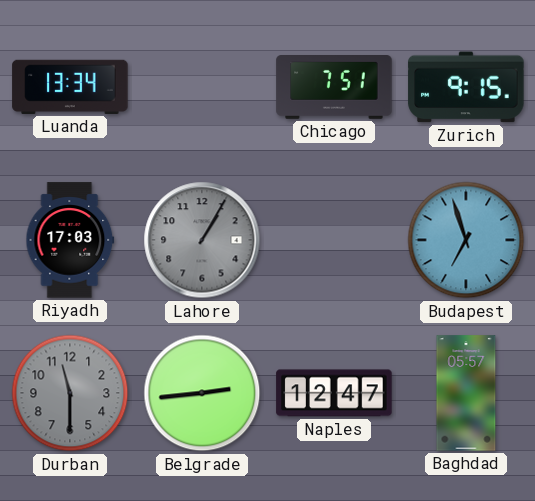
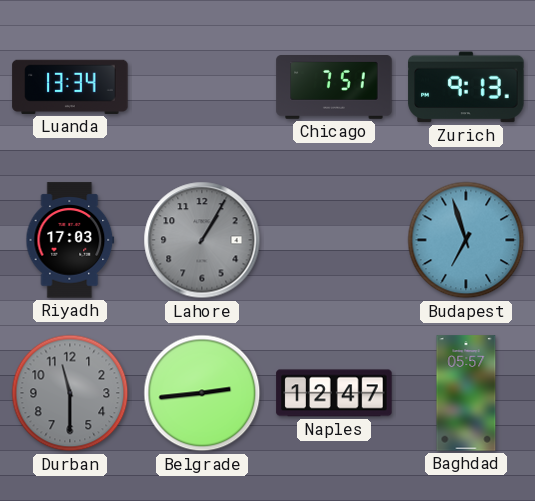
Zurich: 9:15 -> 9:13 (466, 87)
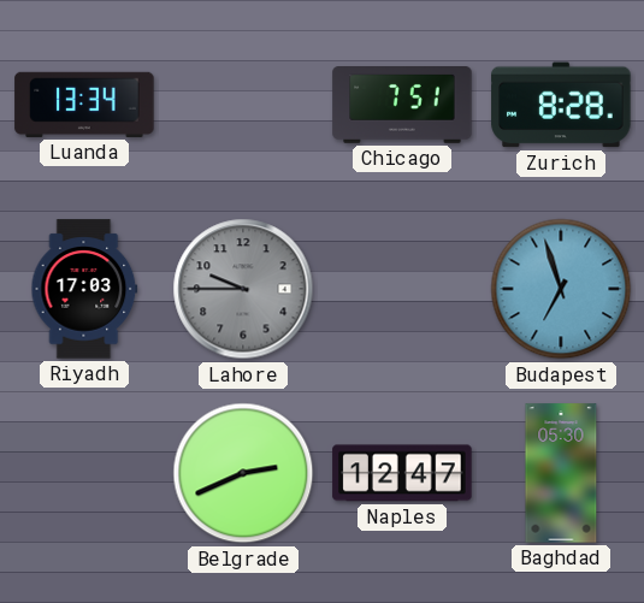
Zurich: 9:13 -> 8:28 (561, 105)
Lahore: 1:05 -> 9:45 (243, 289)
Durban: 11:30 -> none (70, 393)
Belgrade: 2:44 -> 2:41 (243, 473)
Baghdad: 05:57 -> 05:30 (561, 473)
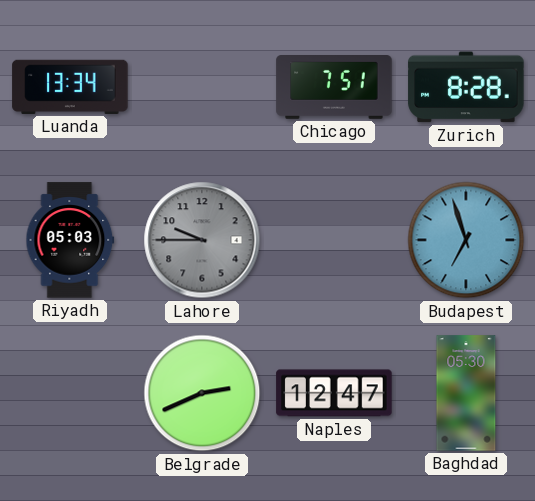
Riyadh: 17:03 -> 05:03 (70, 240)
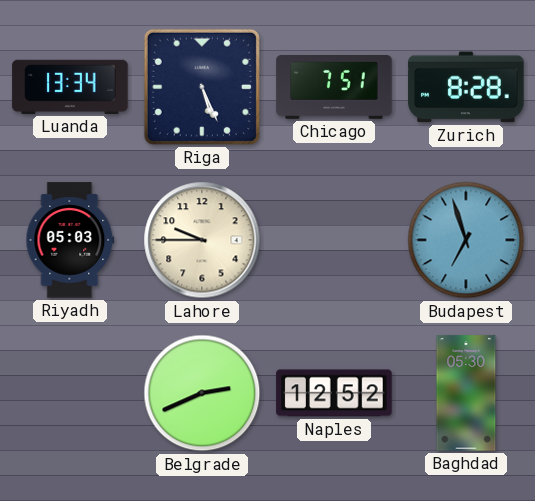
Riga: none -> 5:26 (202, 87)
Lahore dial: grey -> cream (202, 240)
Naples: 12:47 -> 12:52 (334, 393)
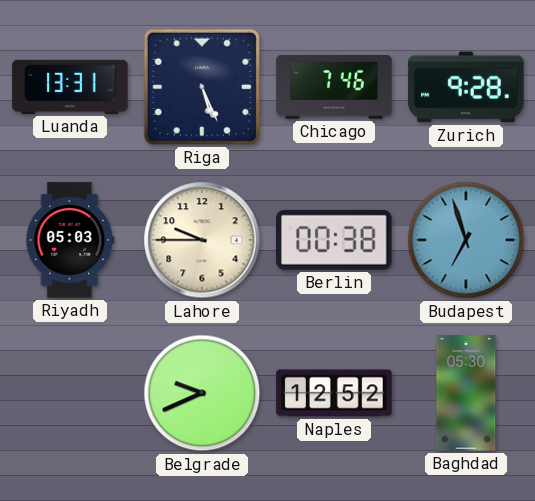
Luanda: 13:34 -> 13:31 (70, 87)
Chicago: 7:51 -> 7:46 (334, 88)
Zurich: 8:28 -> 9:28 (466, 87)
Berlin: none -> 00:38 (335, 240)
Belgrade: 2:41 -> 9:41 (202, 393)
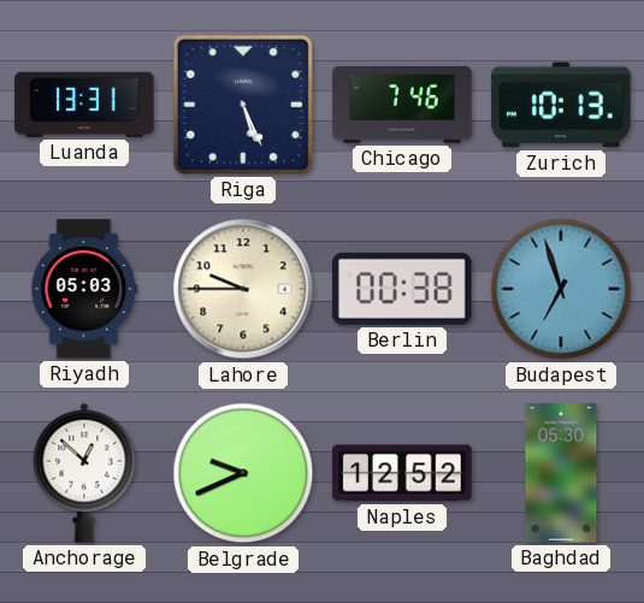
Zurich: 9:28 -> 10:13 (561, 105)
Anchorage: none -> 12:52 (84, 473)
